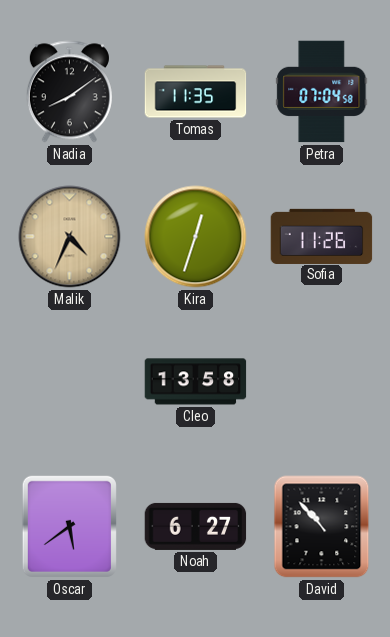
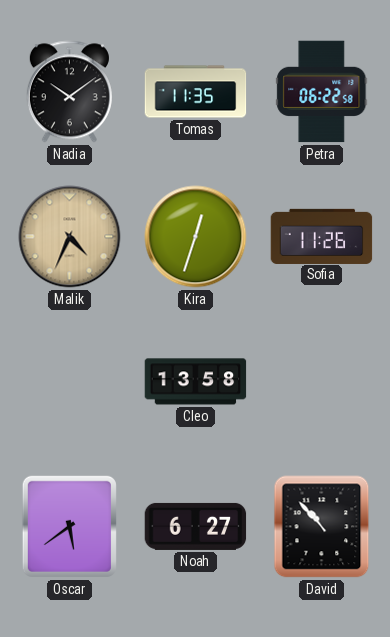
Nadia: 8:09 -> 10:09 (69, 92)
Petra: 07:04 -> 06:22 (322, 92)
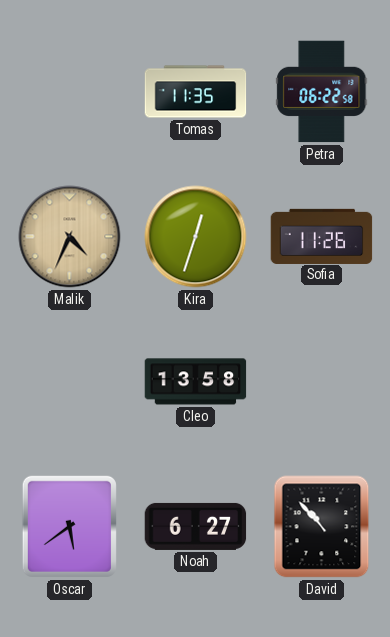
Nadia: 10:09 -> none (69, 92)
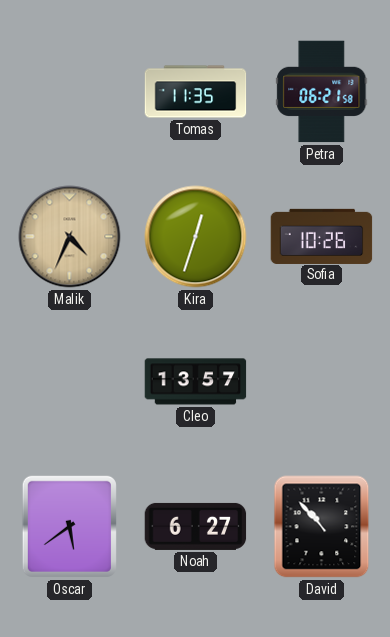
Petra: 06:22 -> 06:21 (322, 92)
Sofia: 11:26 -> 10:26 (322, 236)
Cleo: 13:58 -> 13:57 (196, 382)
